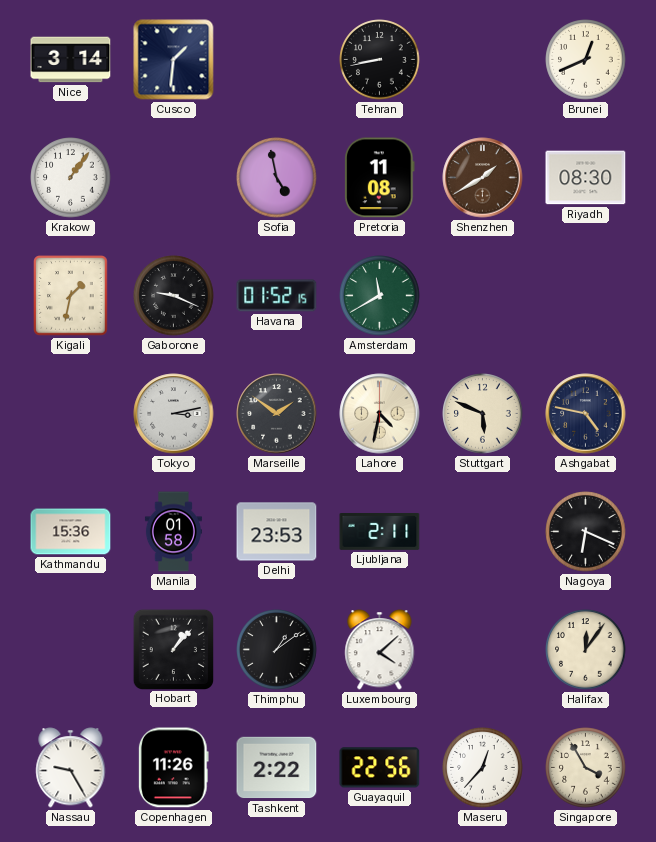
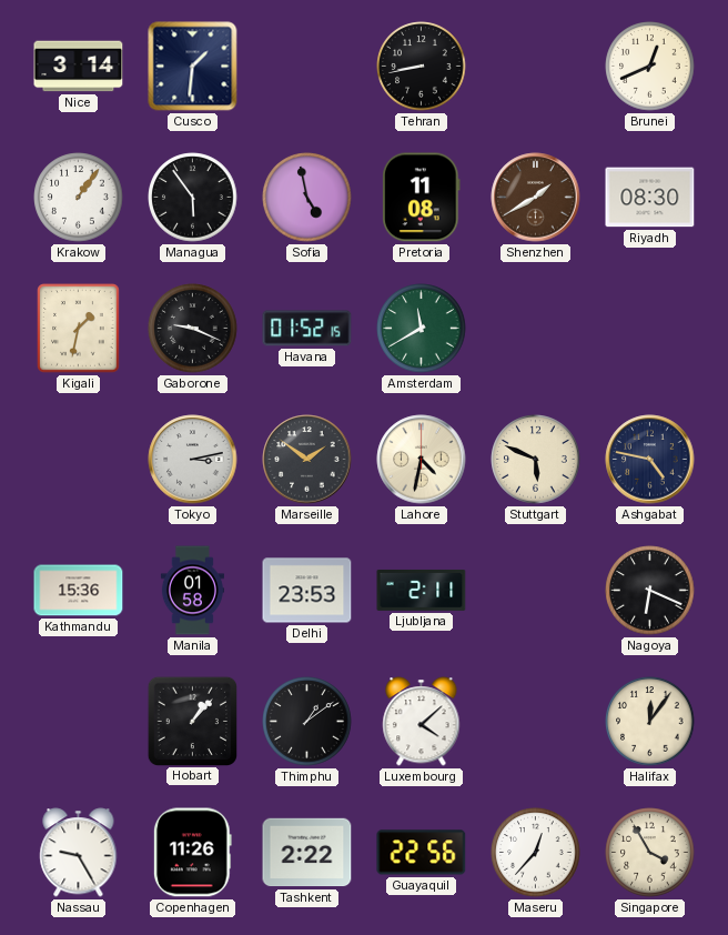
Managua: none -> 5:54 (193, 198)
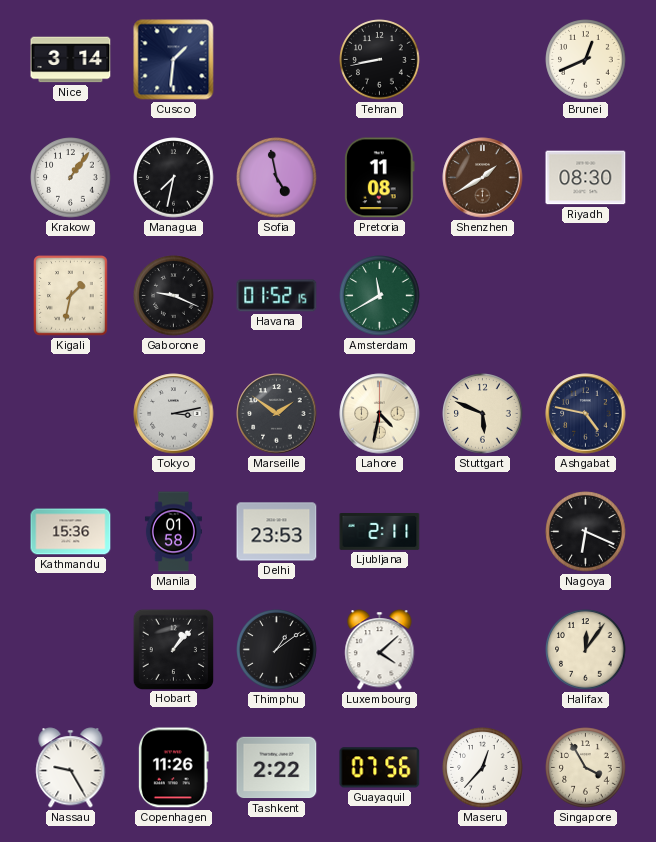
Managua: 5:54 -> 7:32 (174, 178)
Guayaquil: 22:56 -> 07:56 (380, 768)
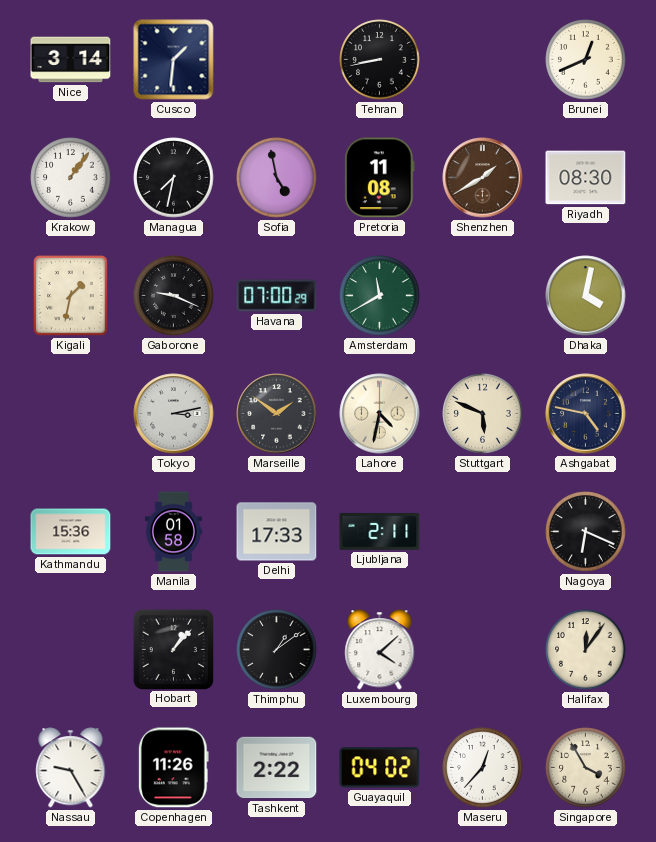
Havana: 01:52 -> 07:00 (277, 296)
Dhaka: none -> 4:02 (586, 296)
Delhi: 23:53 -> 17:33 (277, 532)
Guayaquil: 07:56 -> 04:02 (380, 768)
